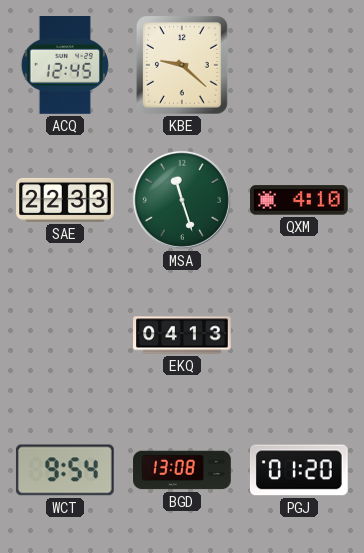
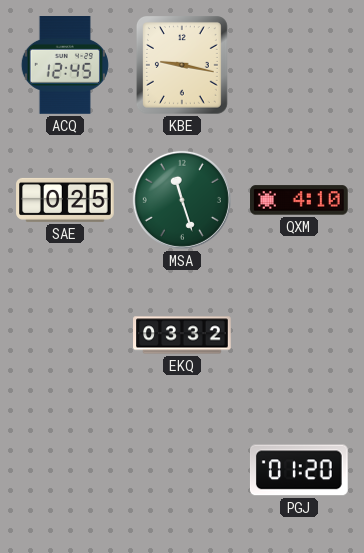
KBE: 9:22 -> 9:17 (182, 66)
SAE: 22:33 -> 0:25 (65, 200)
EKQ: 04:13 -> 03:32 (182, 335)
WCT: 9:54 -> none (65, 470)
BGD: 13:08 -> none (182, 470)
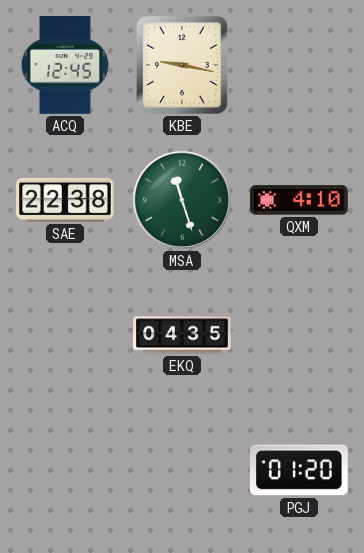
SAE: 0:25 -> 22:38 (65, 200)
EKQ: 03:32 -> 04:35 (182, 335)
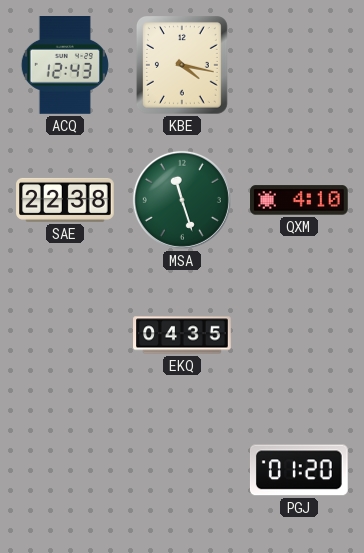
ACQ: 12:45 -> 12:43 (65, 66)
KBE: 9:17 -> 4:17 (182, 66)
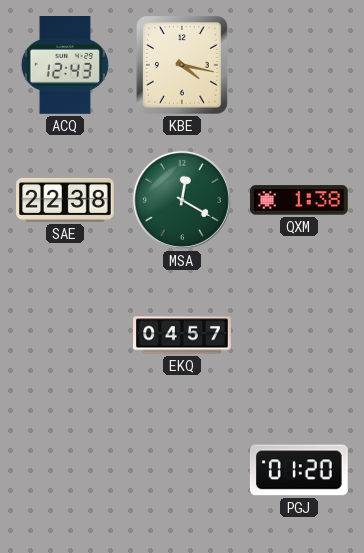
MSA: 11:27 -> 12:20 (182, 200)
QXM: 4:10 -> 1:38 (300, 200)
EKQ: 04:35 -> 04:57 (182, 335)
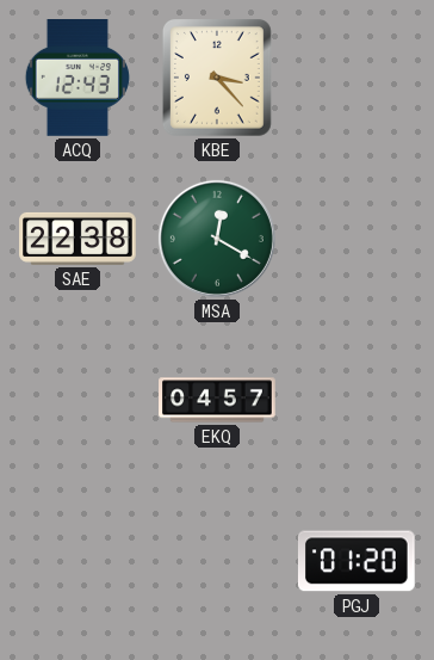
KBE: 4:17 -> 3:23 (217, 79)
QXM: 1:38 -> none (300, 200)
